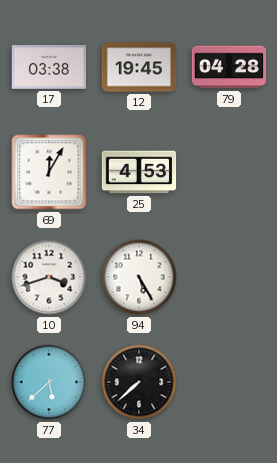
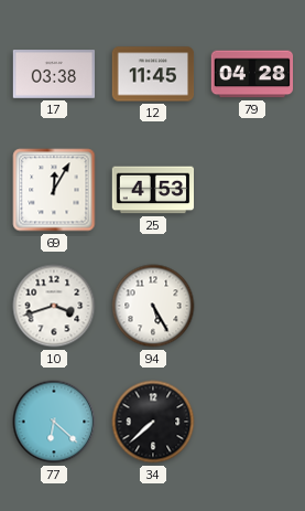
12: 19:45 -> 11:45 (153, 74)
77: 5:38 -> 6:22 (54, 422)
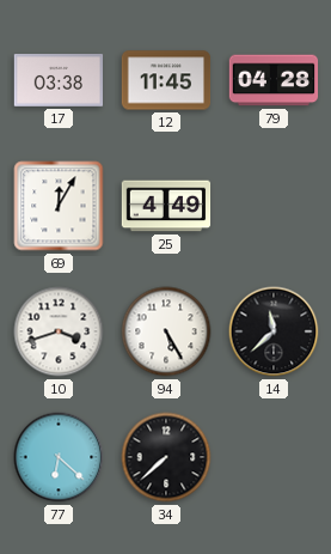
25: 4:53 -> 4:49 (166, 206)
14: none -> 11:38 (274, 331)
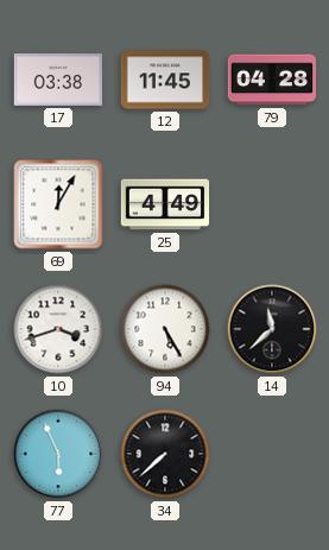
77: 6:22 -> 5:56 (58, 454)
